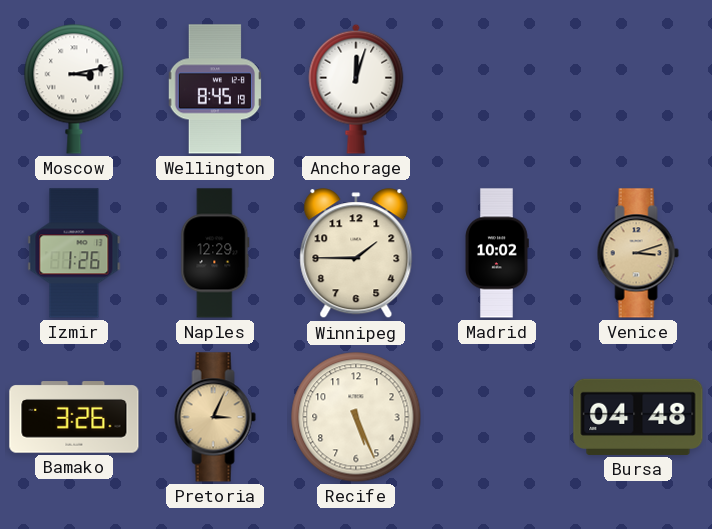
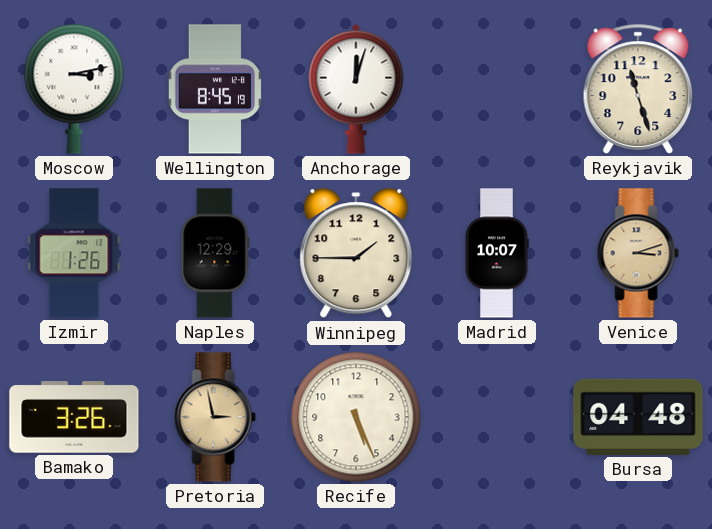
Reykjavik: none -> 11:27 (638, 89)
Madrid: 10:02 -> 10:07 (497, 253)
Pretoria: 3:04 -> 2:58 (215, 417)
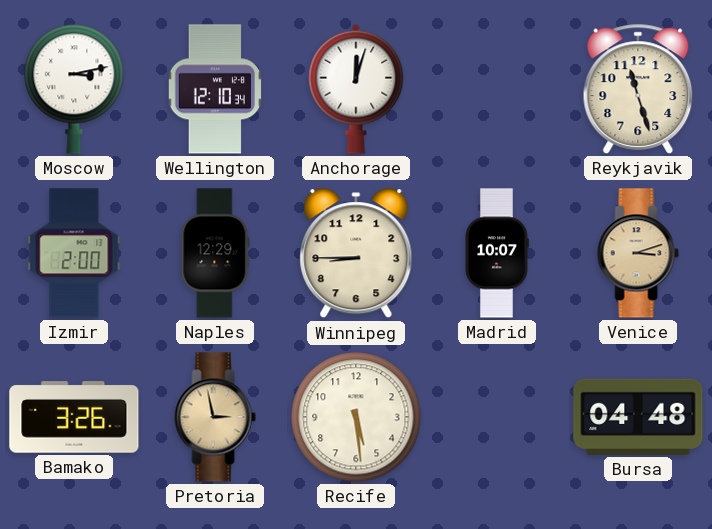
Wellington: 8:45 -> 12:10 (214, 89)
Izmir: 1:26 -> 2:00 (74, 253)
Winnipeg: 1:45 -> 8:45 (356, 254)
Recife: 5:26 -> 5:29 (356, 417)
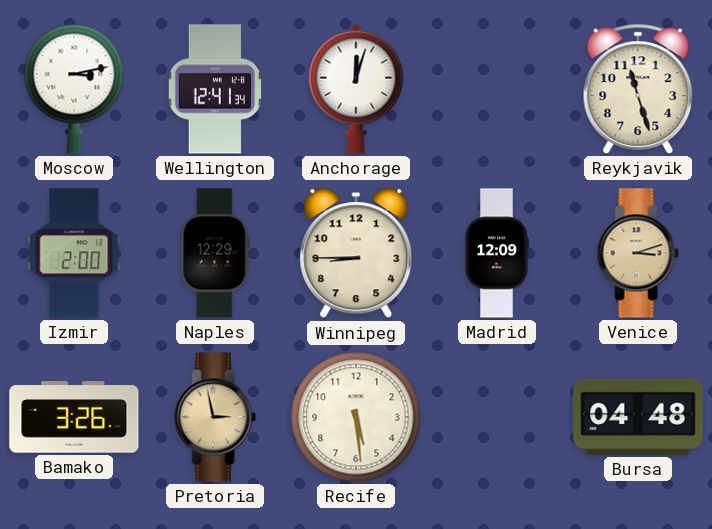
Wellington: 12:10 -> 12:41 (214, 89)
Madrid: 10:07 -> 12:09 (497, 253)
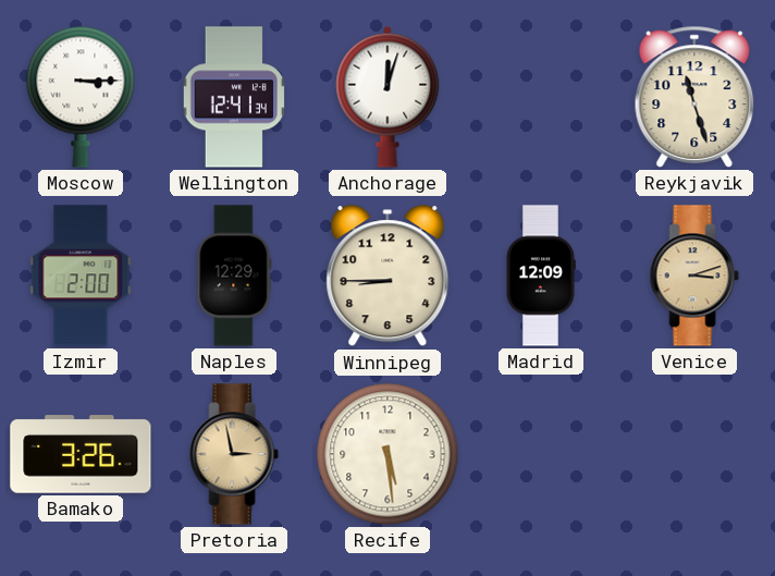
Moscow: 3:13 -> 3:15 (81, 97)
Bursa: 04:48 -> none (638, 417)
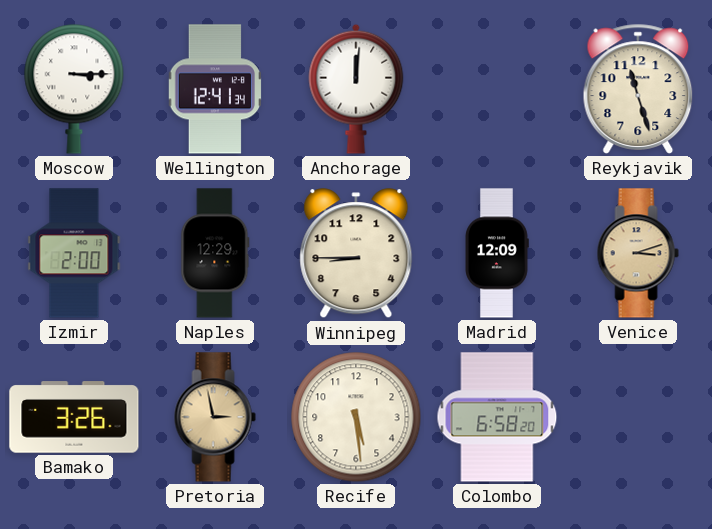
Anchorage: 12:03 -> 12:01 (356, 89)
Colombo: none -> 6:58 (497, 417)
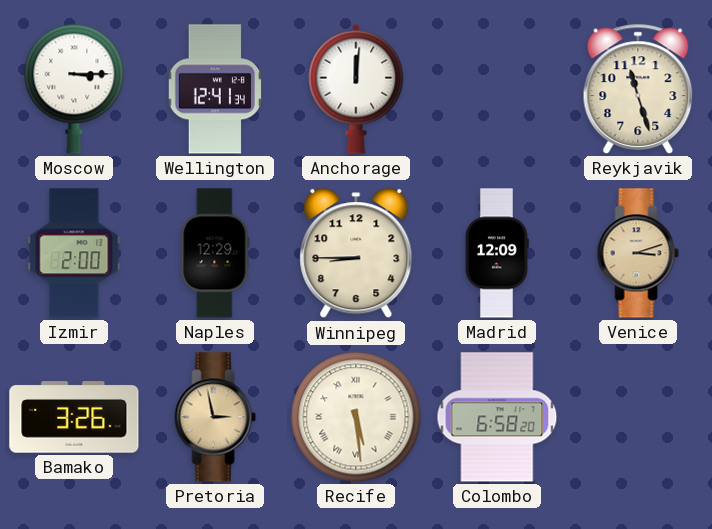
Recife numerals: Arabic -> Roman (356, 417)
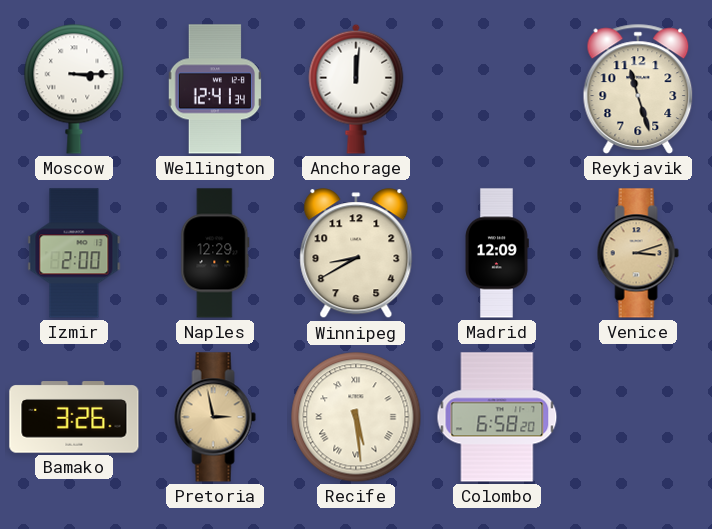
Winnipeg: 8:45 -> 8:40 (356, 254)
